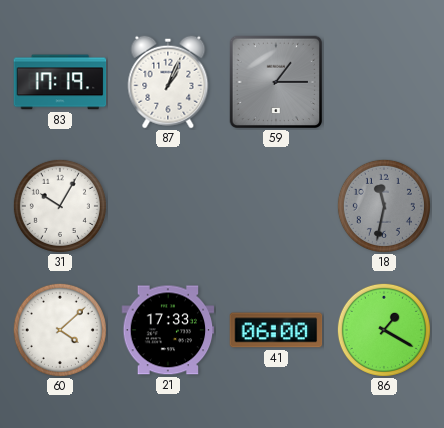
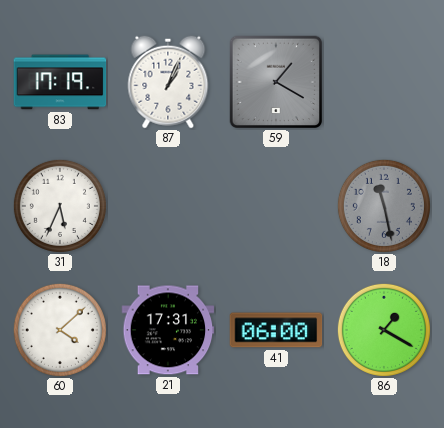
59: 1:15 -> 1:20 (276, 82)
31: 10:05 -> 5:34 (60, 206)
18: 11:32 -> 11:28 (384, 206)
21: 17:33 -> 17:31 (168, 330)
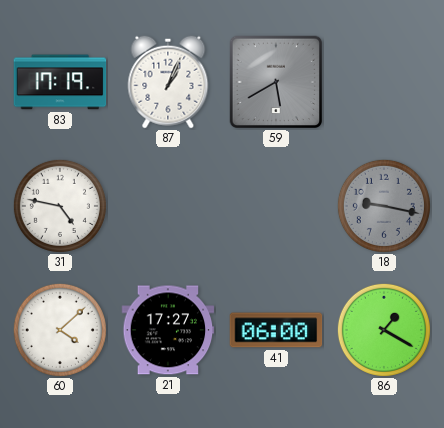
59: 1:20 -> 5:40 (276, 82)
31: 5:34 -> 4:47 (60, 206)
18: 11:28 -> 9:17 (384, 206)
21: 17:31 -> 17:27 (168, 330)
